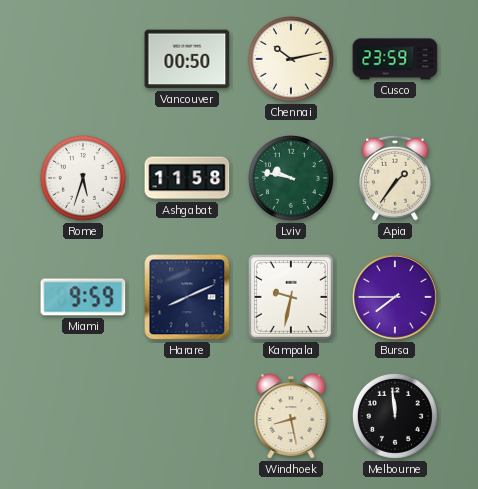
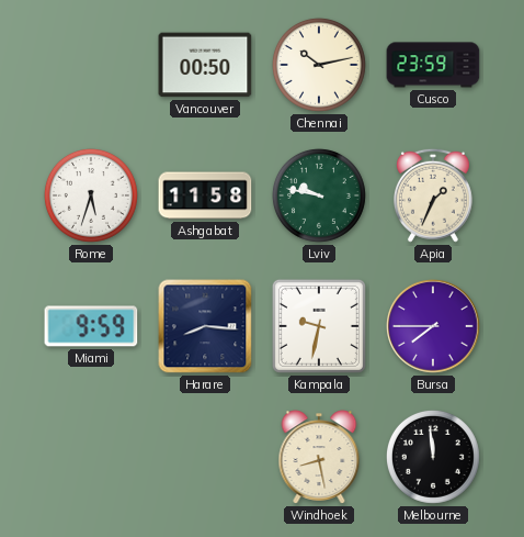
Apia: 1:36 -> 1:34 (433, 195)
Harare: 8:11 -> 8:16 (205, 326)
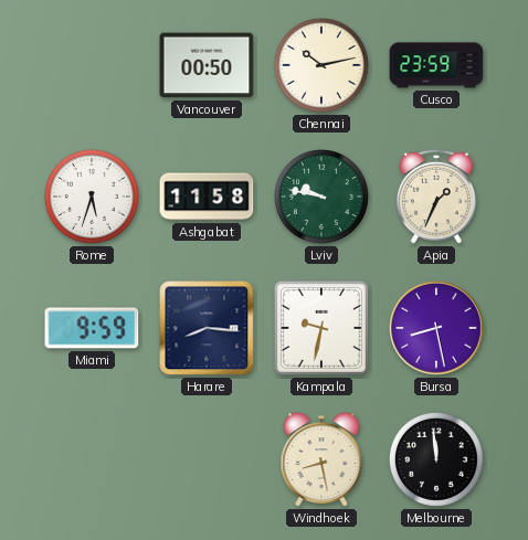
Bursa: 7:45 -> 8:28 (437, 329)
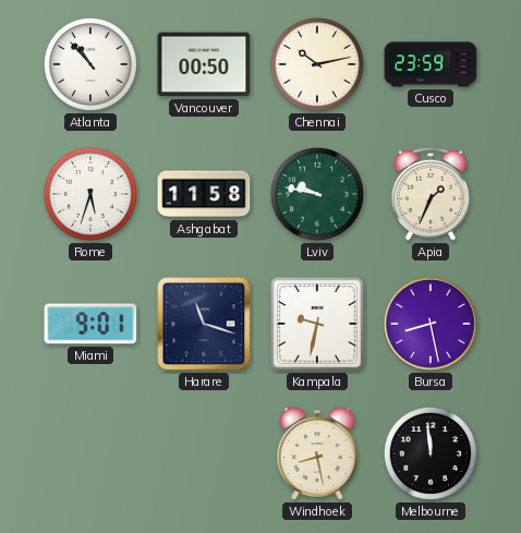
Atlanta: none -> 10:53 (90, 64)
Miami: 9:59 -> 9:01 (90, 324)
Harare: 8:16 -> 11:18 (204, 324)
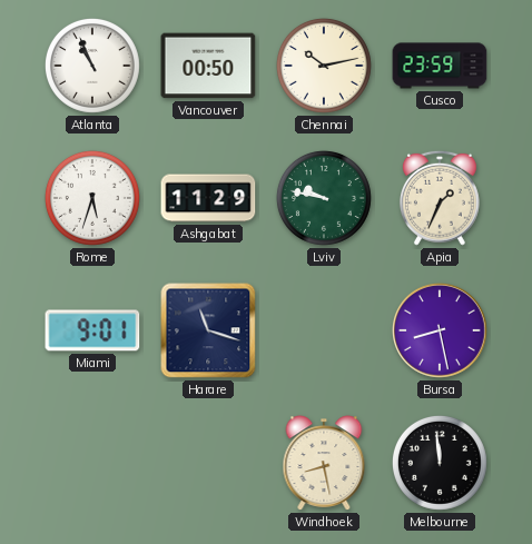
Atlanta: 10:53 -> 10:56 (92, 66)
Ashgabat: 11:58 -> 11:29 (208, 198)
Kampala: 9:32 -> none (317, 324)
